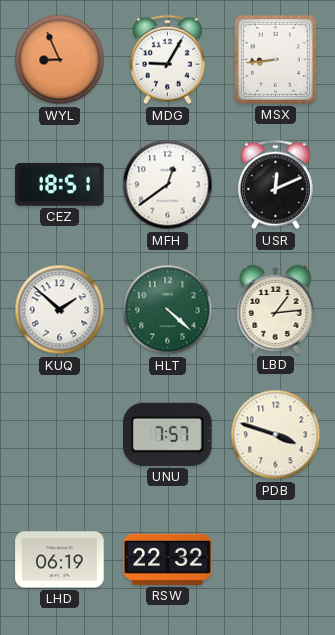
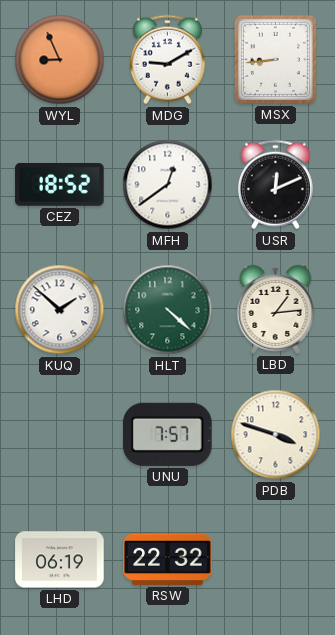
MDG: 9:05 -> 9:10 (167, 60)
CEZ: 18:51 -> 18:52 (60, 184)
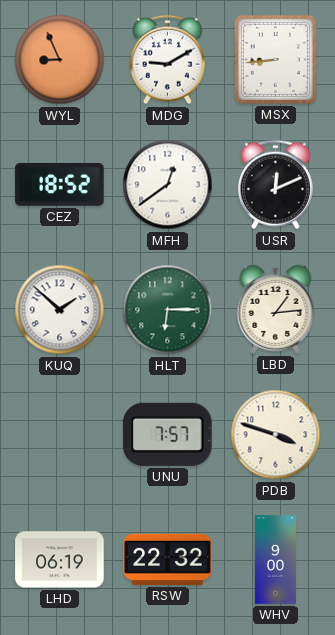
HLT: 4:22 -> 6:15 (168, 310)
WHV: none -> 9:00 (275, 560)
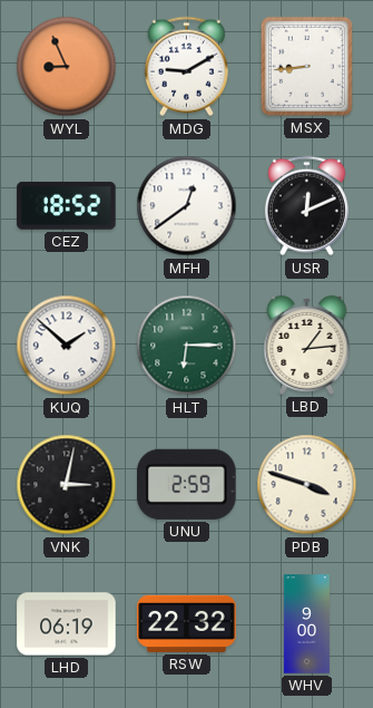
VNK: none -> 3:02 (67, 485)
UNU: 7:57 -> 2:59 (187, 484)
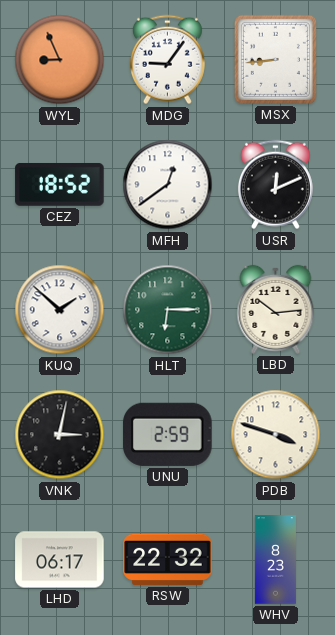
MDG: 9:10 -> 9:06 (167, 60)
LBD: 1:14 -> 10:14 (276, 309)
LHD: 06:19 -> 06:17 (60, 560)
WHV: 9:00 -> 8:23 (275, 560)
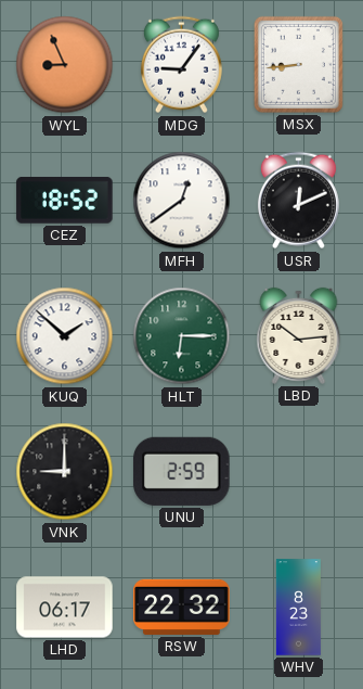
VNK: 3:02 -> 9:00 (65, 472)
PDB: 3:48 -> none (276, 435)
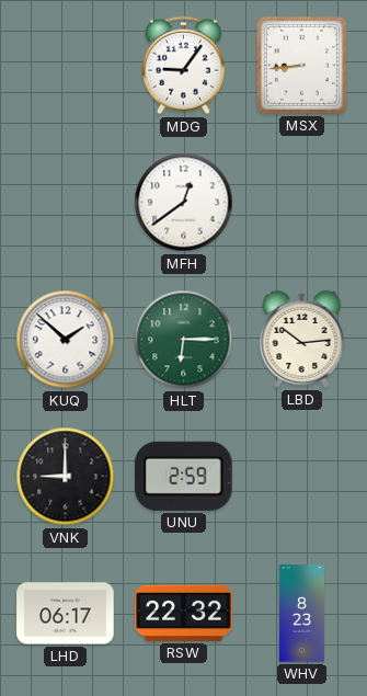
WYL: 8:56 -> none (65, 65)
CEZ: 18:52 -> none (65, 200)
USR: 12:11 -> none (298, 201)
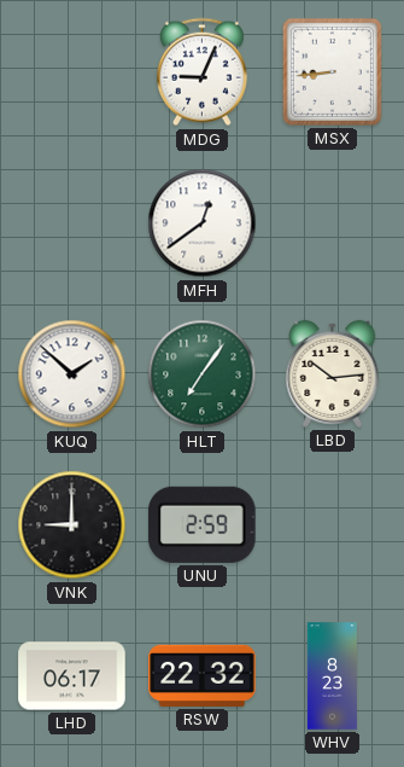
MDG: 9:06 -> 9:04 (201, 72)
HLT: 6:15 -> 7:06 (203, 374)
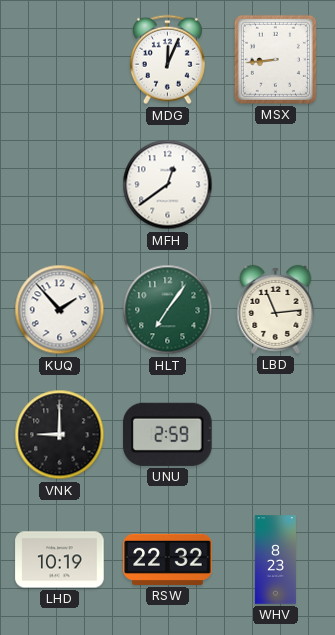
MDG: 9:04 -> 12:04 (167, 60)
KUQ: 1:52 -> 1:53 (60, 310)
LBD: 10:14 -> 11:14 (276, 309)
LHD: 06:17 -> 10:19 (60, 560)
